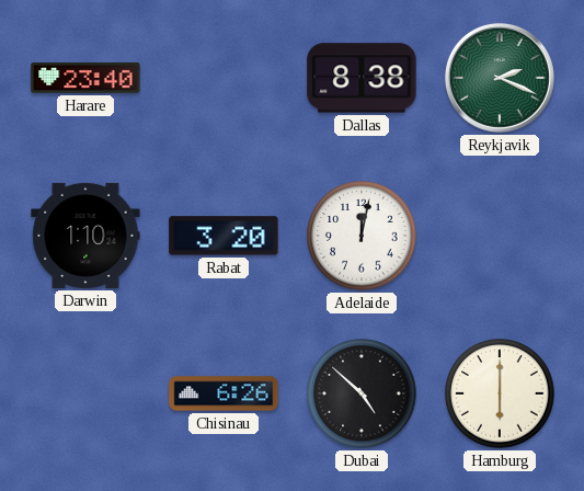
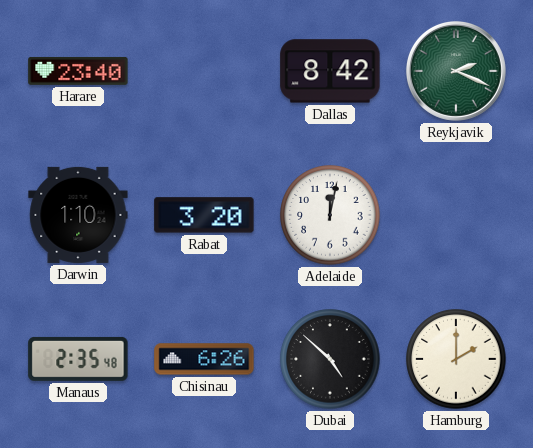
Dallas: 8:38 -> 8:42 (330, 71)
Manaus: none -> 2:35 (78, 359)
Hamburg: 6:00 -> 2:00 (456, 359)
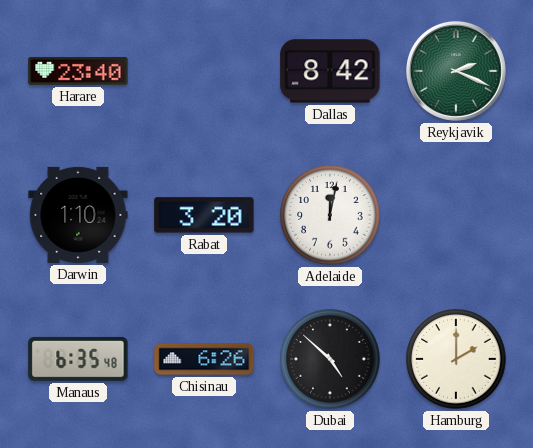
Manaus: 2:35 -> 6:35 (78, 359)
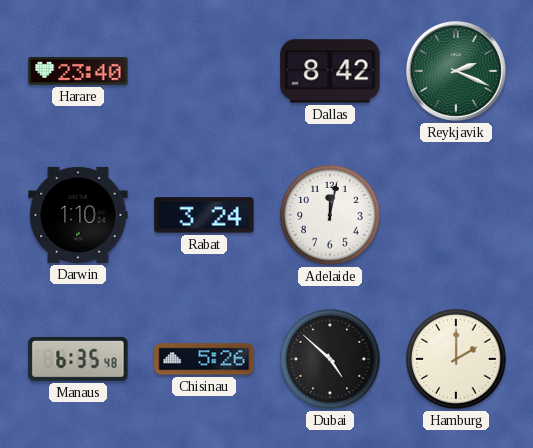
Rabat: 3:20 -> 3:24 (204, 215)
Chisinau: 6:26 -> 5:26 (204, 359)
